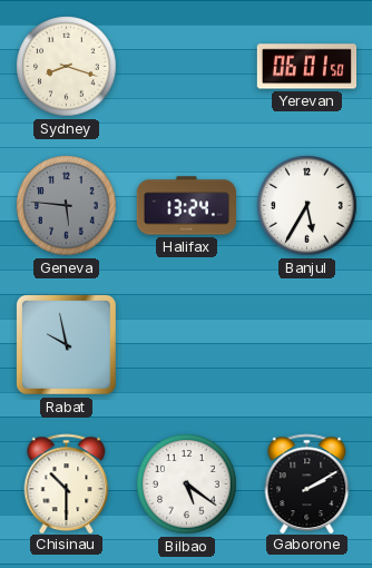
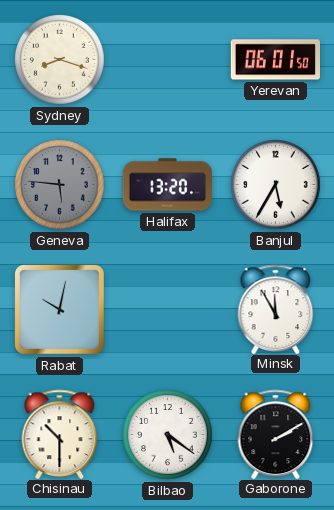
Halifax: 13:24 -> 13:20 (167, 185)
Rabat: 9:58 -> 10:02 (59, 309)
Minsk: none -> 11:55 (276, 309)
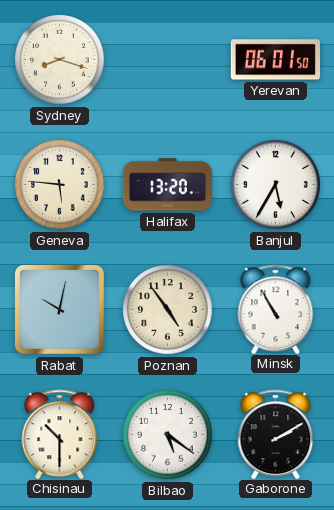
Geneva dial: grey -> cream (60, 185)
Poznan: none -> 4:54 (168, 310)
Minsk: 11:55 -> 10:55 (276, 309)
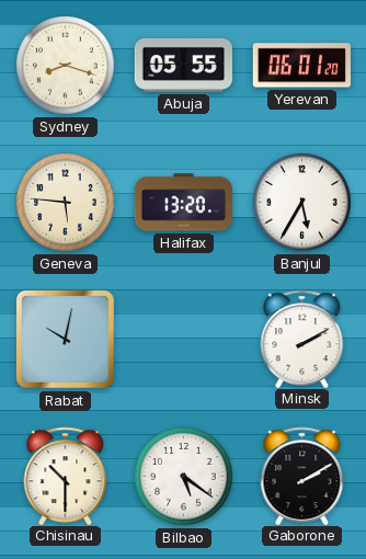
Abuja: none -> 05:55 (183, 65)
Yerevan: 06:01:50 -> 06:01:20 (301, 66)
Poznan: 4:54 -> none (168, 310)
Minsk: 10:55 -> 2:10 (302, 339)
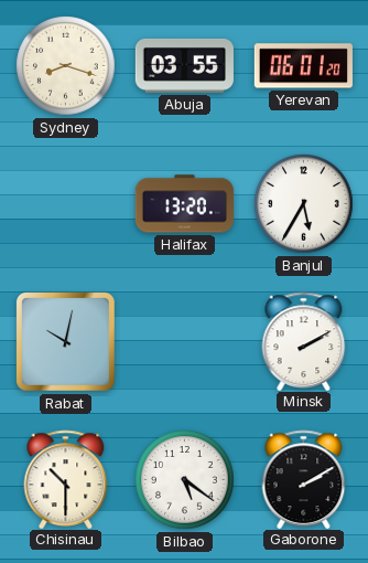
Abuja: 05:55 -> 03:55 (184, 65)
Geneva: 5:46 -> none (66, 203)
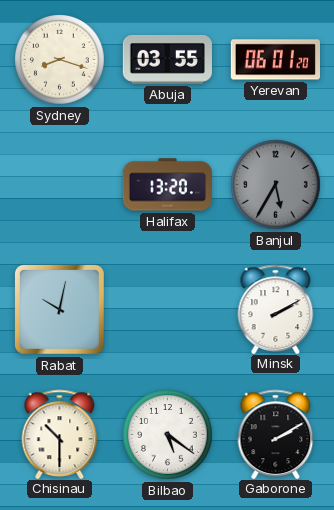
Banjul dial: white -> grey (276, 185)
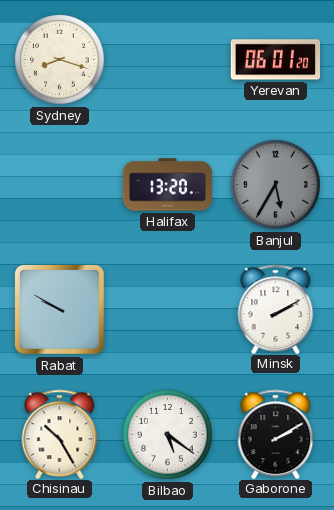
Abuja: 03:55 -> none (167, 59)
Rabat: 10:02 -> 9:50 (59, 309)
Chisinau: 10:30 -> 10:25 (60, 434)
